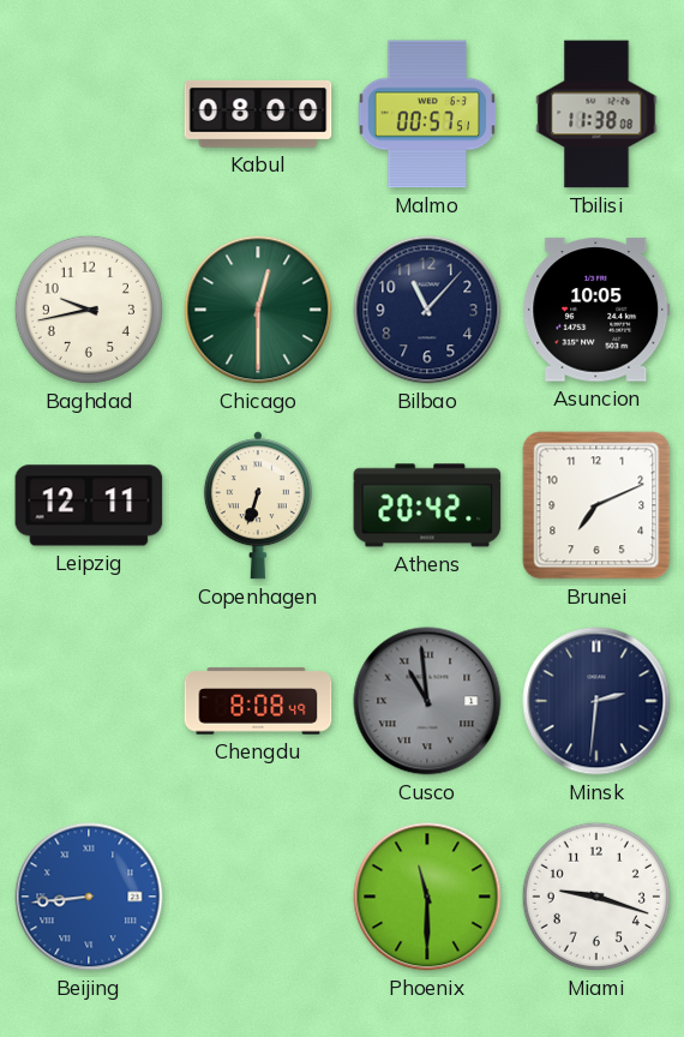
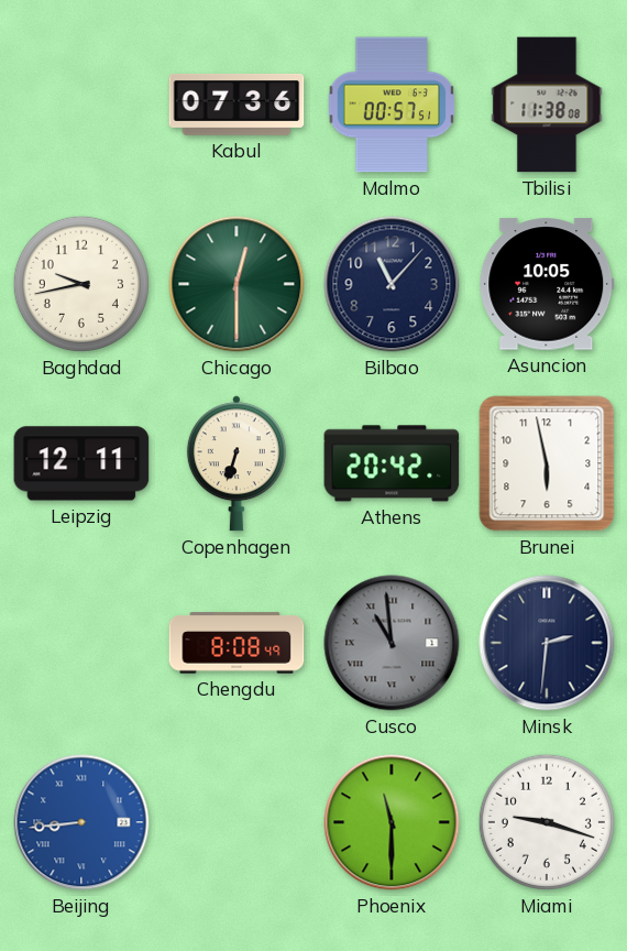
Kabul: 08:00 -> 07:36 (237, 105)
Brunei: 7:11 -> 5:58 (547, 463)
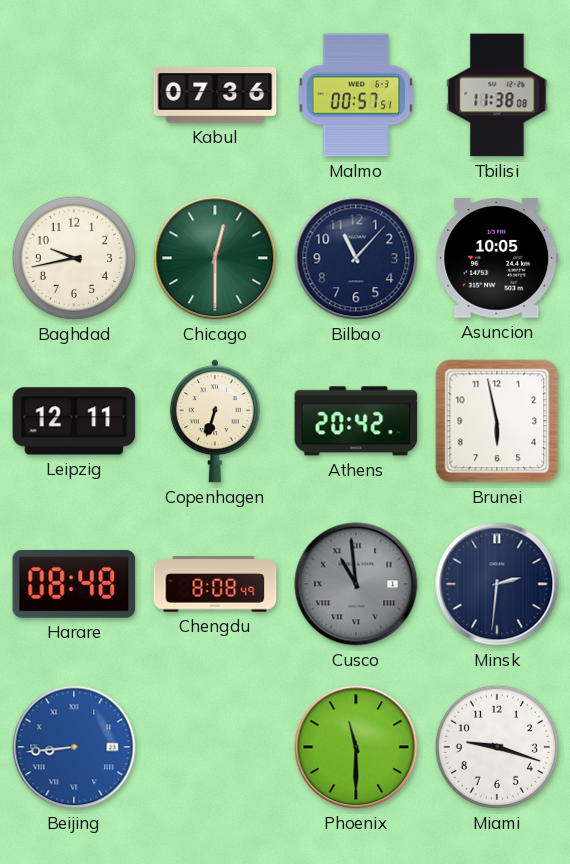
Harare: none -> 08:48 (74, 584)
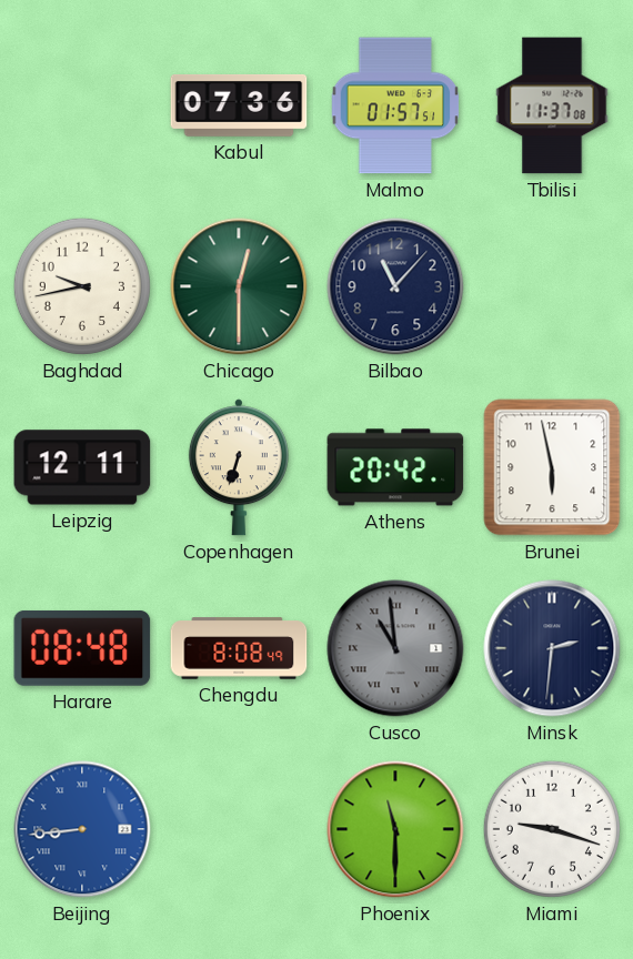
Malmo: 00:57 -> 01:57 (395, 105)
Tbilisi: 11:38 -> 11:37 (552, 105)
Asuncion: 10:05 -> none (497, 258)
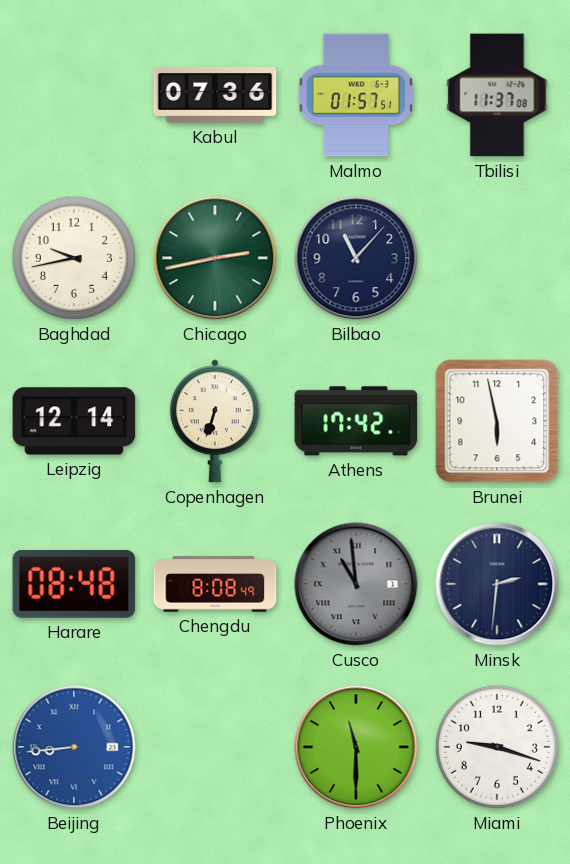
Chicago: 12:30 -> 2:43 (215, 258)
Leipzig: 12:11 -> 12:14 (74, 421)
Athens: 20:42 -> 17:42 (356, 421)
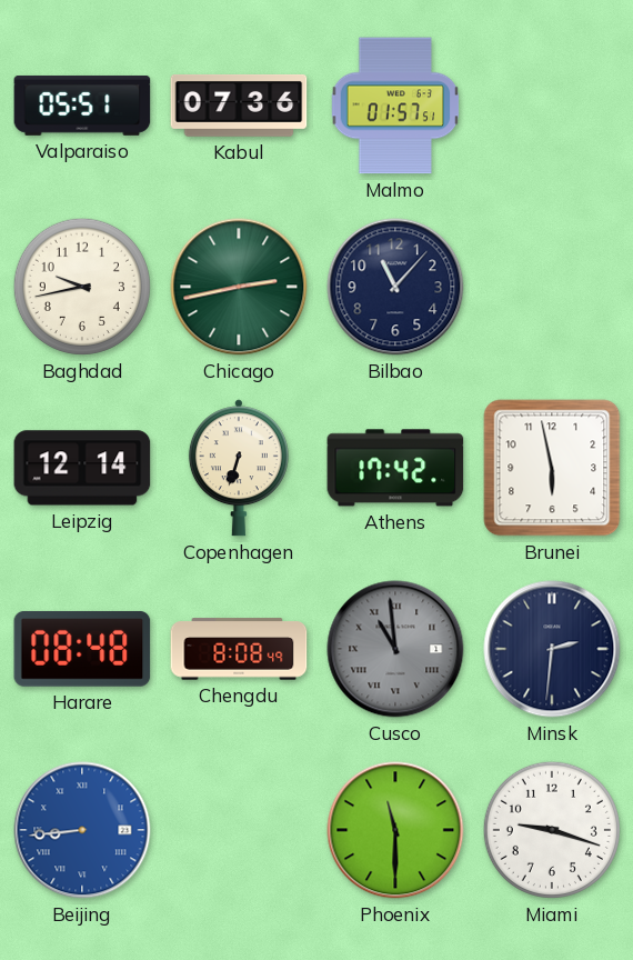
Valparaiso: none -> 05:51 (82, 106)
Tbilisi: 11:37 -> none (497, 95)
